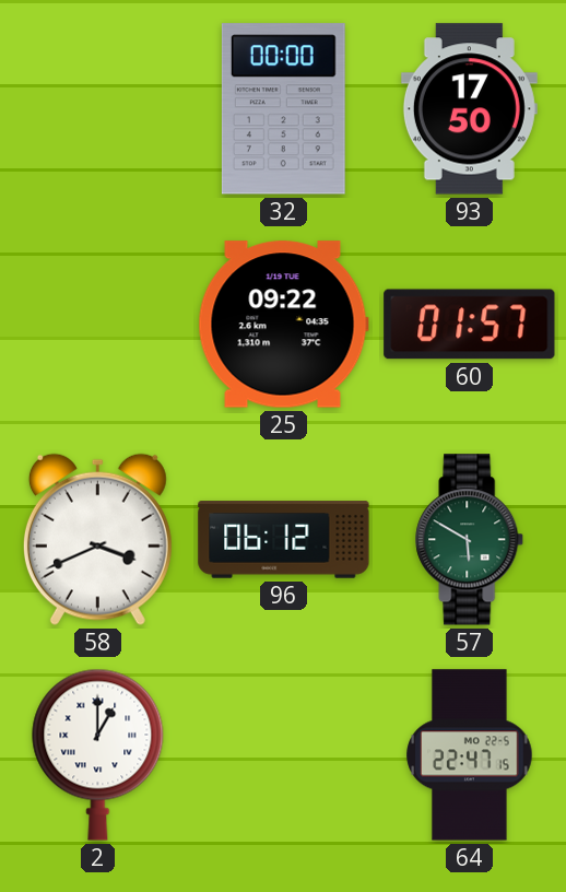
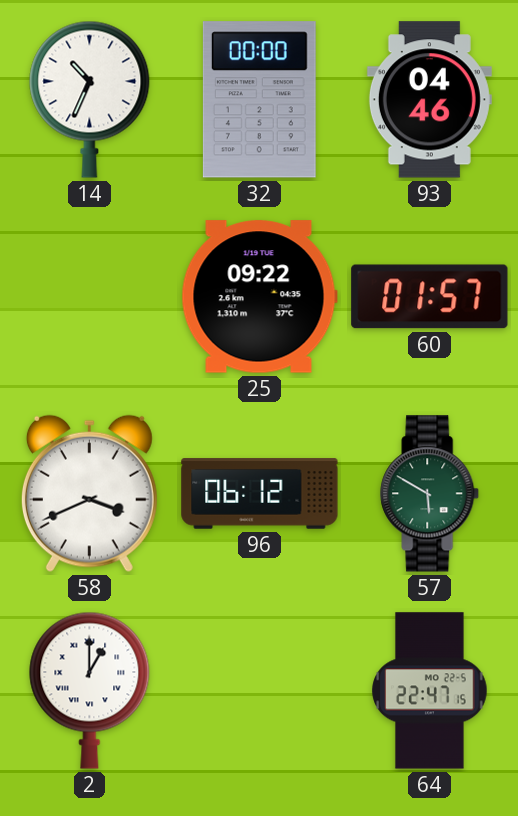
14: none -> 10:34 (90, 99)
93: 17:50 -> 04:46 (429, 100)
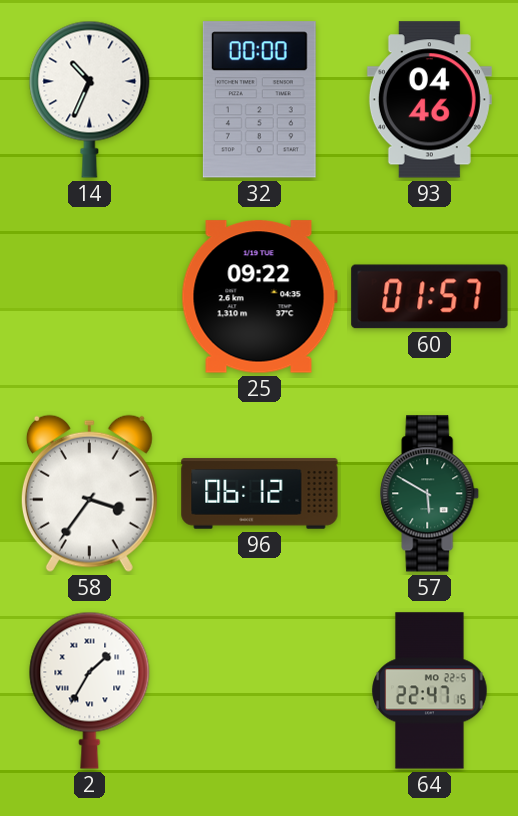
58: 3:41 -> 3:36 (89, 493)
2: 1:00 -> 1:35 (90, 690)
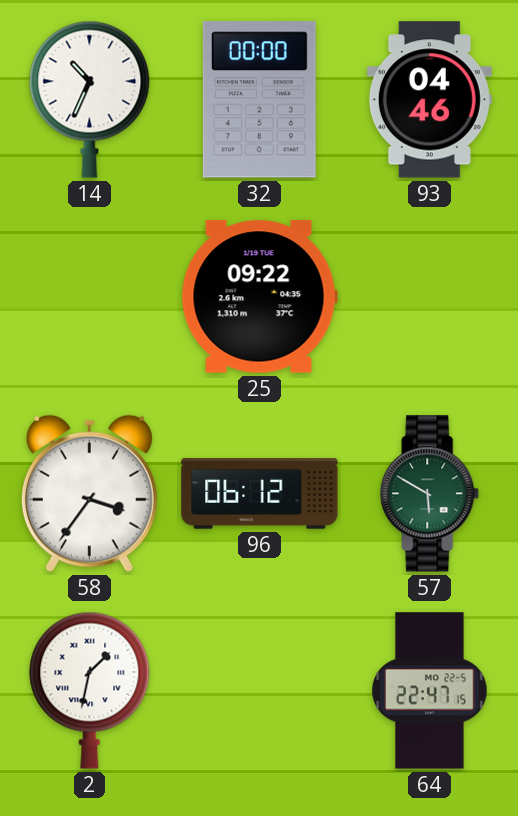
60: 01:57 -> none (430, 297)
2: 1:35 -> 1:32 (90, 690)
